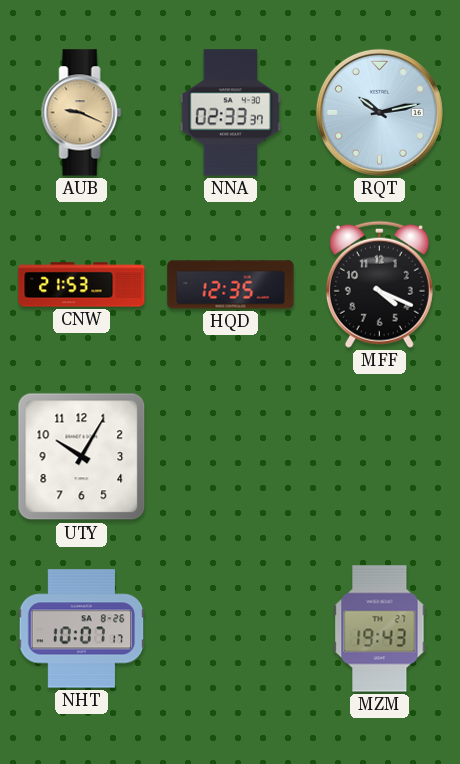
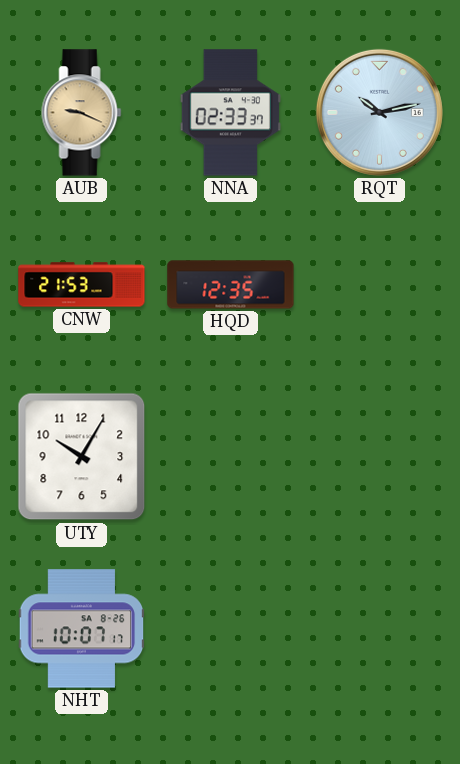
MFF: 4:19 -> none (379, 284)
MZM: 19:43 -> none (380, 629)
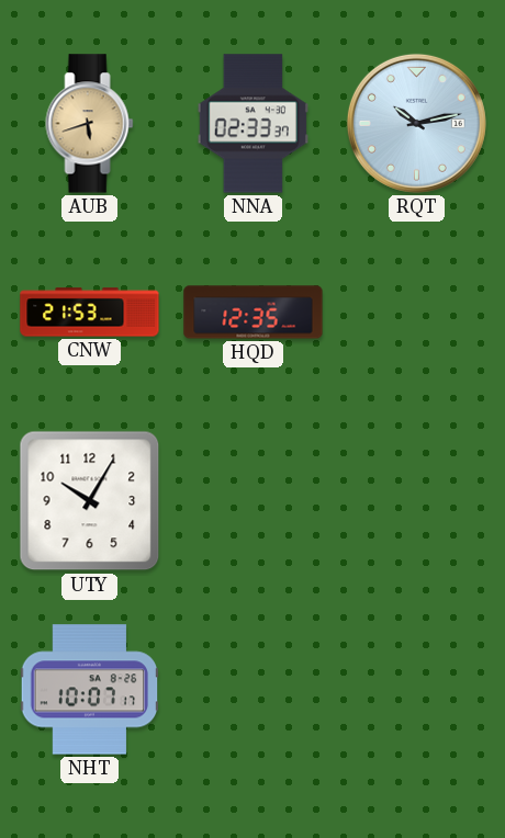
AUB: 9:19 -> 5:42 (90, 124)
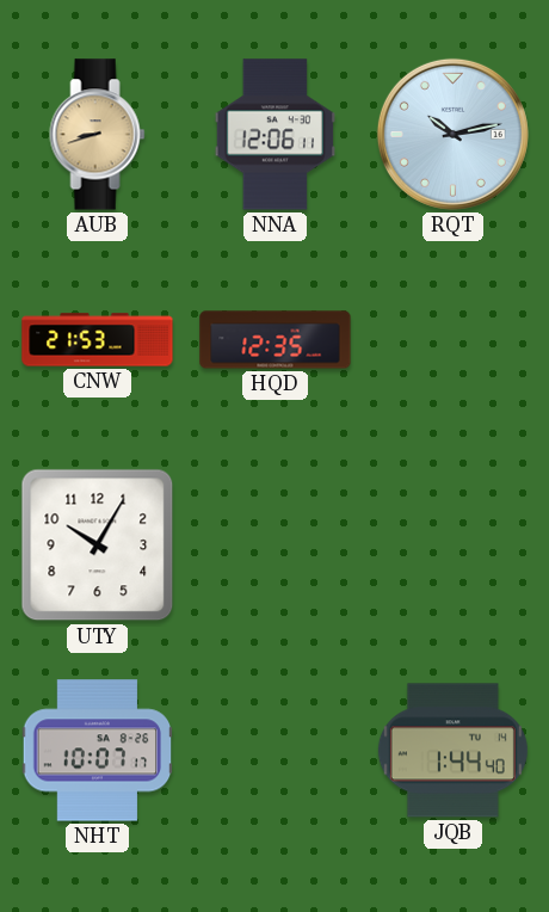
AUB: 5:42 -> 8:42 (98, 135)
NNA: 02:33 -> 12:06 (274, 135)
JQB: none -> 1:44 (452, 751)
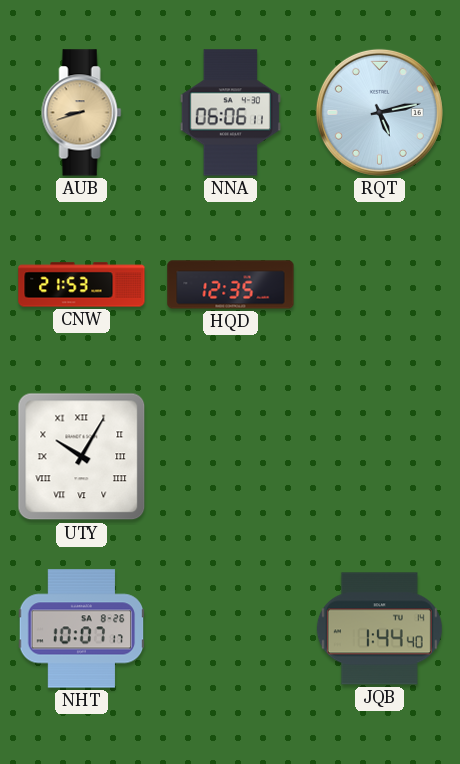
NNA: 12:06 -> 06:06 (230, 113)
RQT: 10:13 -> 5:13 (379, 112)
UTY numerals: Arabic -> Roman (82, 457)
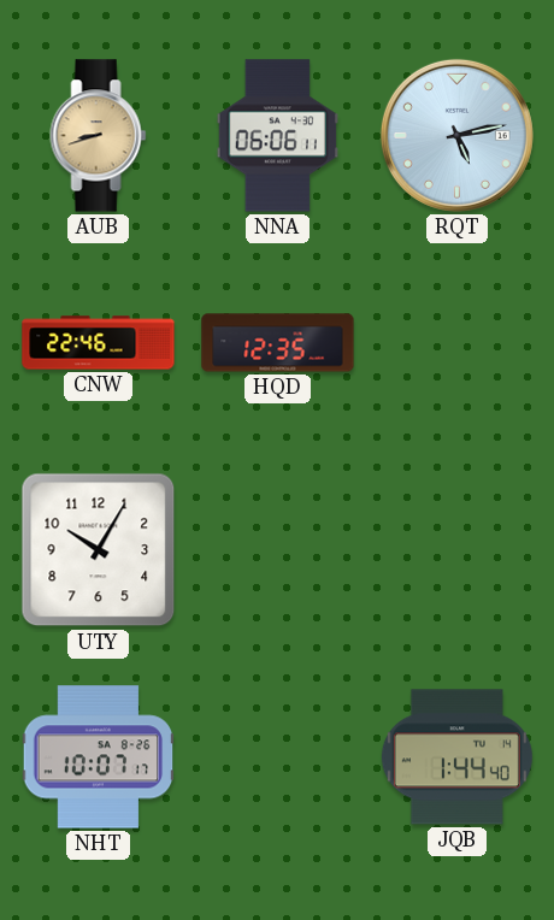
CNW: 21:53 -> 22:46 (99, 343)
UTY numerals: Roman -> Arabic (99, 550)
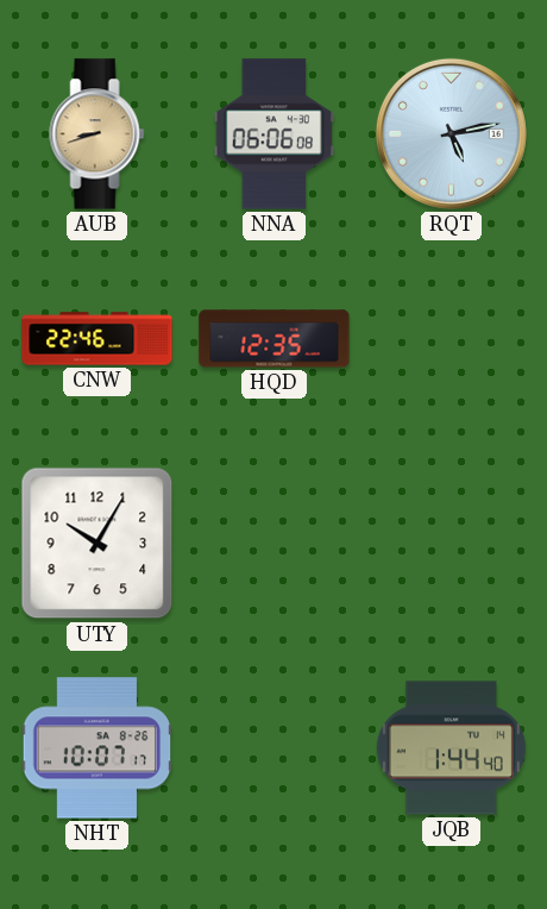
NNA: 06:06:11 -> 06:06:08 (273, 134)
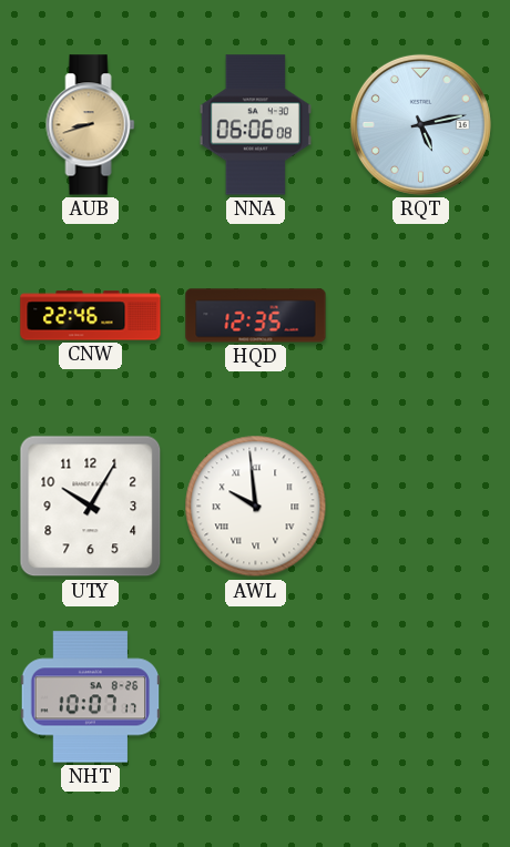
AWL: none -> 9:59 (256, 507)
JQB: 1:44 -> none (451, 748)
